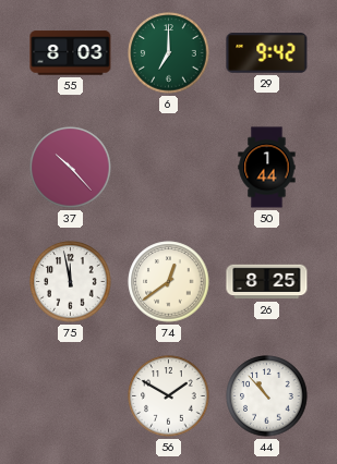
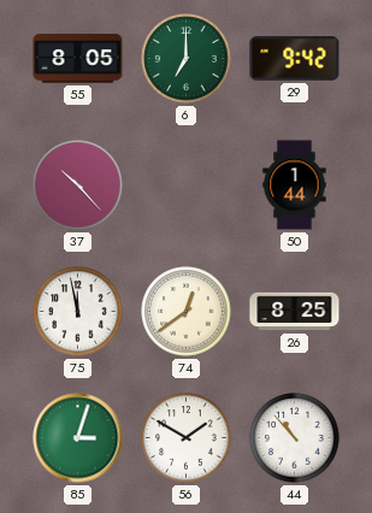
55: 8:03 -> 8:05 (78, 59)
85: none -> 3:03 (78, 438)
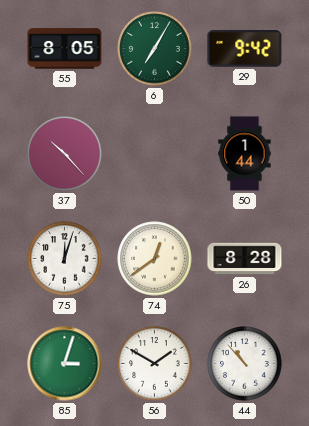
6: 7:00 -> 7:05 (155, 49)
75: 11:58 -> 12:03 (65, 259)
26: 8:25 -> 8:28 (245, 259)
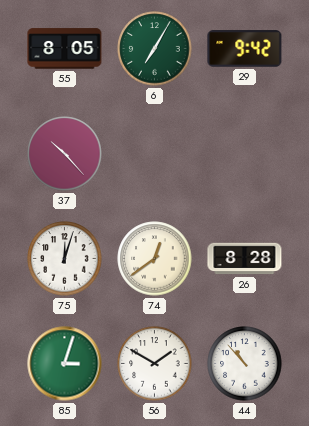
50: 1:44 -> none (245, 154)
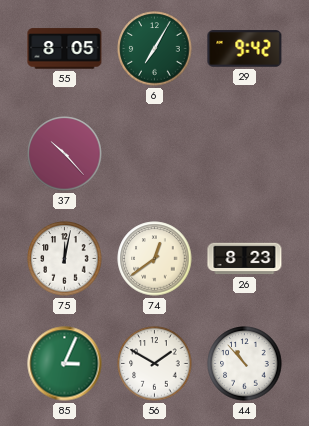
75: 12:03 -> 12:02 (65, 259)
26: 8:28 -> 8:23 (245, 259)
85: 3:03 -> 3:04 (65, 364)
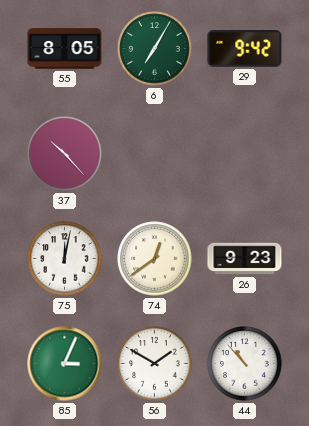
26: 8:23 -> 9:23 (245, 259)
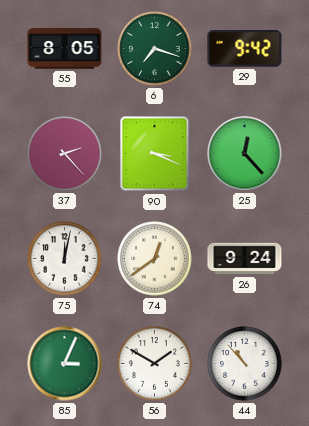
6: 7:05 -> 7:18 (155, 49)
37: 10:23 -> 2:23 (65, 154)
90: none -> 3:19 (155, 154)
25: none -> 12:23 (245, 154)
26: 9:23 -> 9:24 (245, 259)
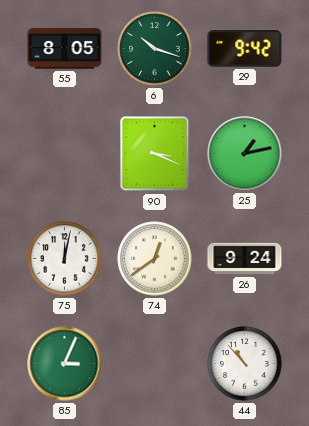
6: 7:18 -> 10:18 (155, 49)
37: 2:23 -> none (65, 154)
25: 12:23 -> 1:13 (245, 154)
56: 1:50 -> none (155, 364)
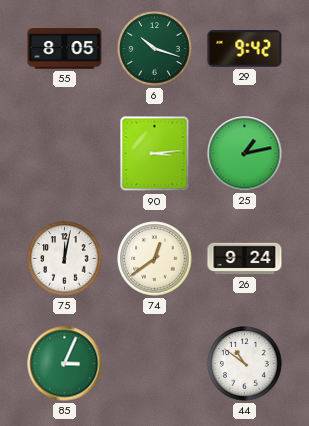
90: 3:19 -> 3:14 (155, 154)
44: 10:53 -> 10:51 (245, 364)
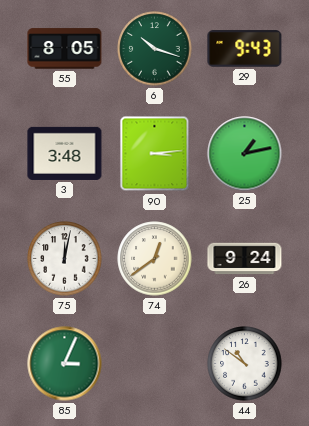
29: 9:42 -> 9:43 (245, 49)
3: none -> 3:48 (65, 153)
